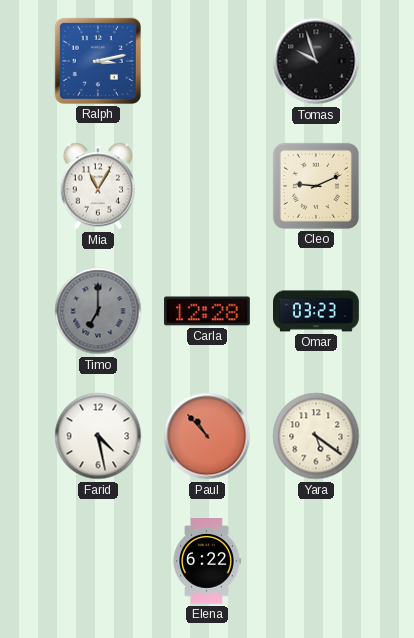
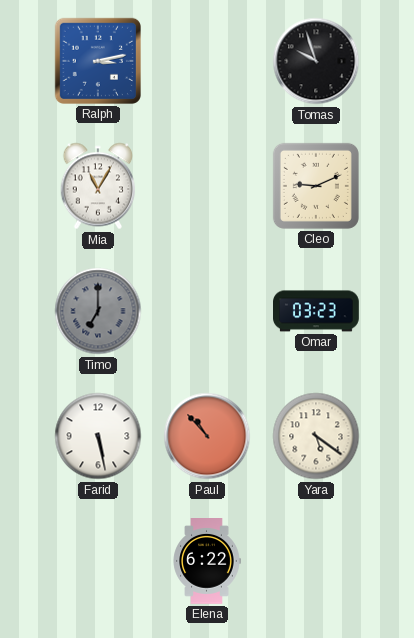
Carla: 12:28 -> none (208, 311)
Farid: 4:28 -> 5:28 (98, 436)
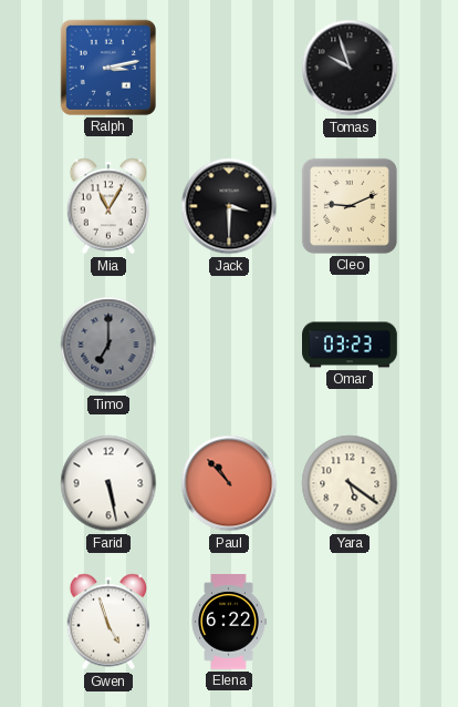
Jack: none -> 3:30 (229, 206)
Gwen: none -> 4:57 (108, 622)
